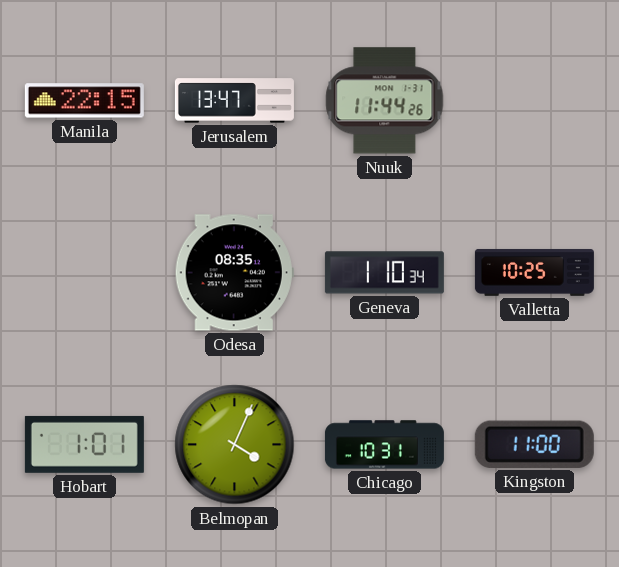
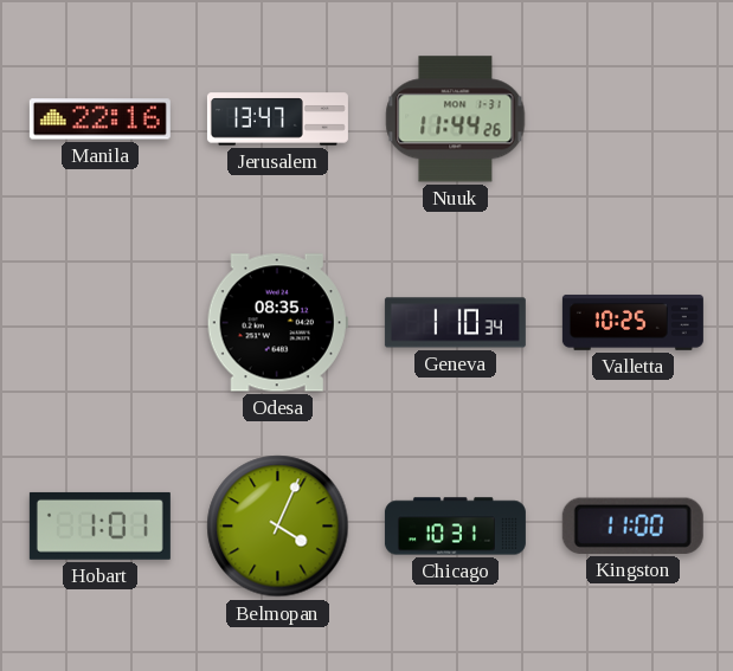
Manila: 22:15 -> 22:16 (99, 120)
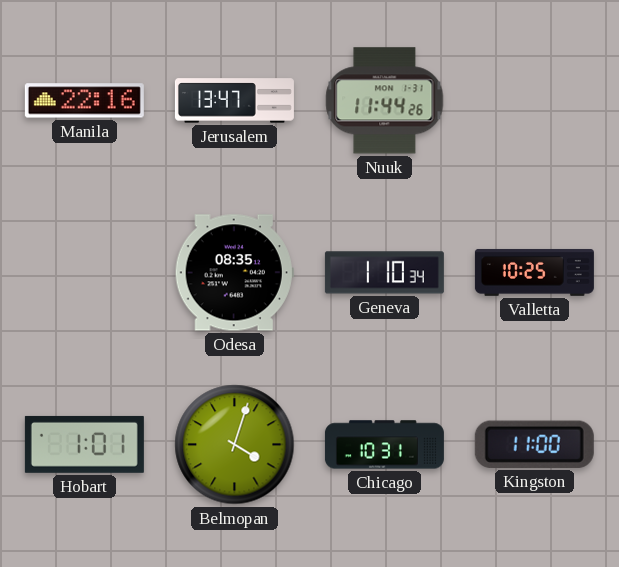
Belmopan: 4:04 -> 4:03 (235, 445)
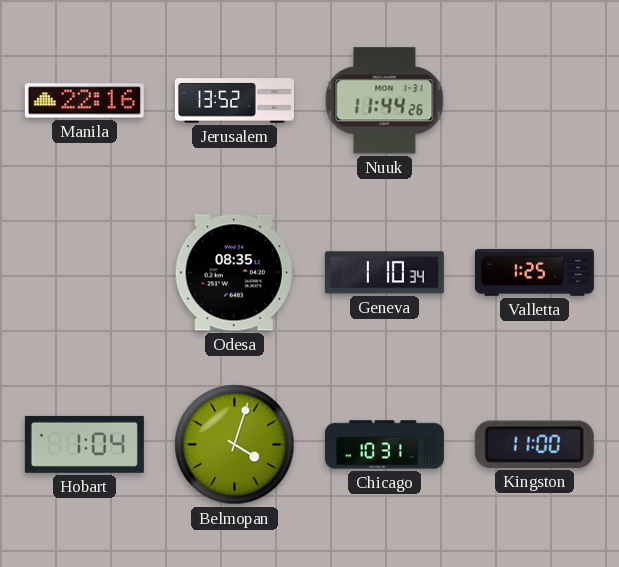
Jerusalem: 13:47 -> 13:52 (234, 101)
Valletta: 10:25 -> 1:25 (534, 272)
Hobart: 1:01 -> 1:04 (84, 444)
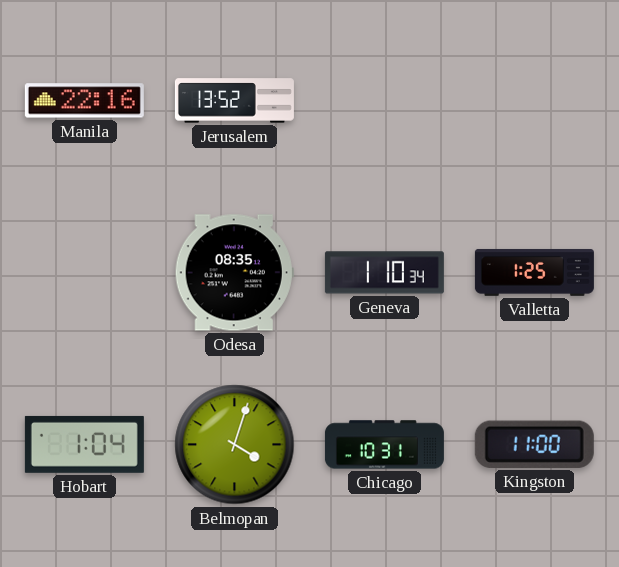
Nuuk: 11:44 -> none (385, 101)
